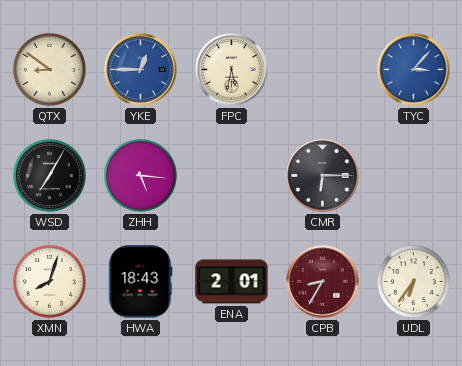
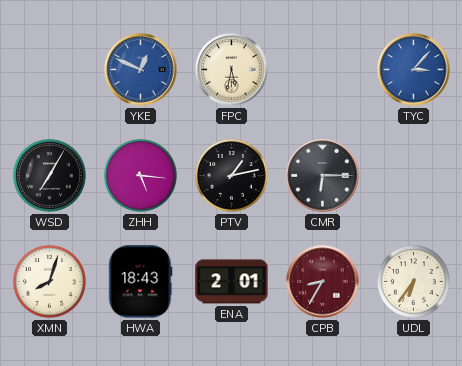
QTX: 8:51 -> none (50, 70)
YKE: 12:45 -> 12:49 (141, 70)
PTV: none -> 1:13 (232, 176)
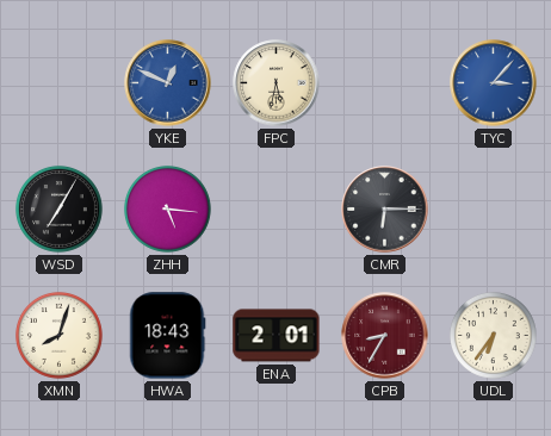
PTV: 1:13 -> none (232, 176)
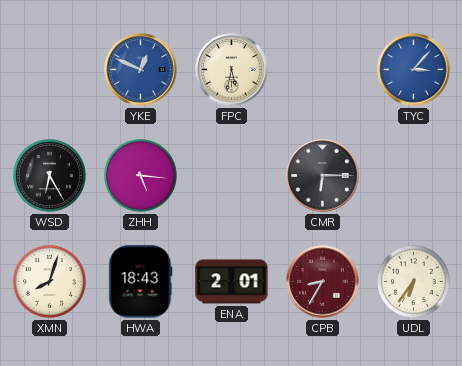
WSD: 7:05 -> 6:25 (50, 176)
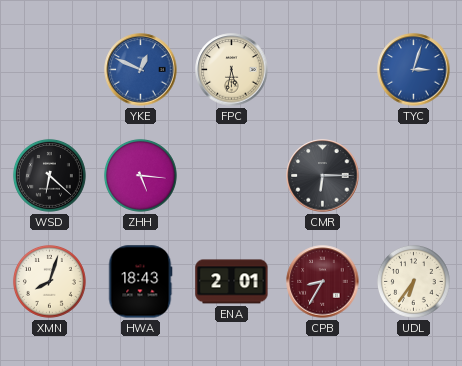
TYC: 3:07 -> 3:03 (414, 70)
WSD: 6:25 -> 6:22 (50, 176)
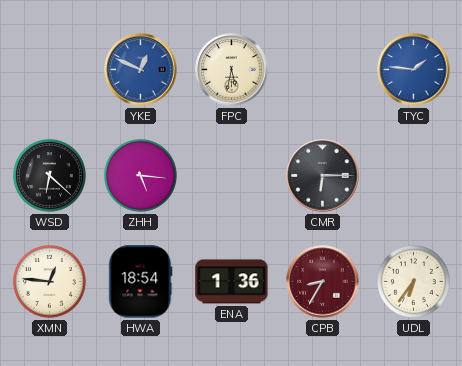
TYC: 3:03 -> 1:46 (414, 70)
XMN: 8:03 -> 12:46 (50, 282)
HWA: 18:43 -> 18:54 (141, 282)
ENA: 2:01 -> 1:36 (232, 282)
